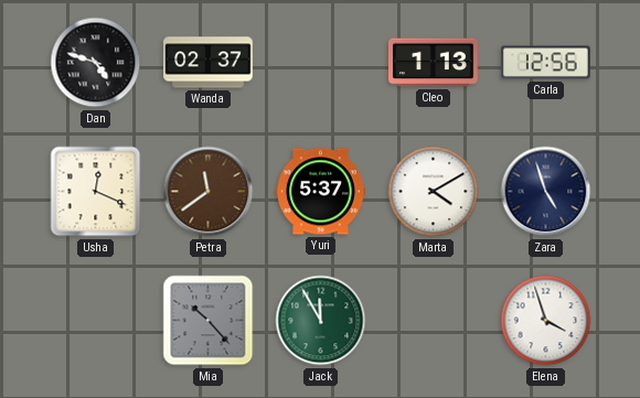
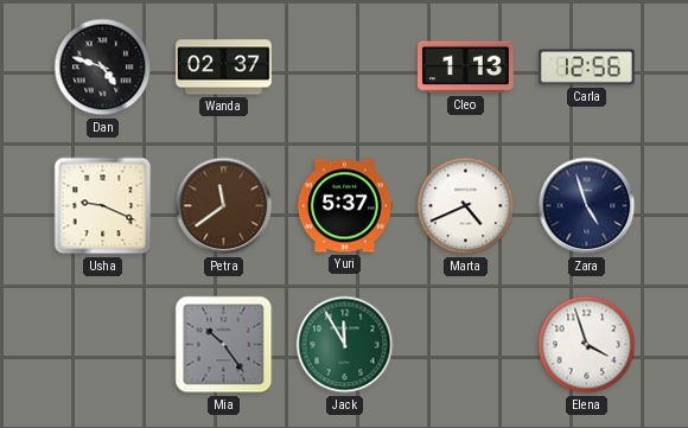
Usha: 12:19 -> 9:19 (103, 206)
Marta: 4:10 -> 4:41 (466, 206)
Mia: 10:23 -> 10:24 (224, 345)
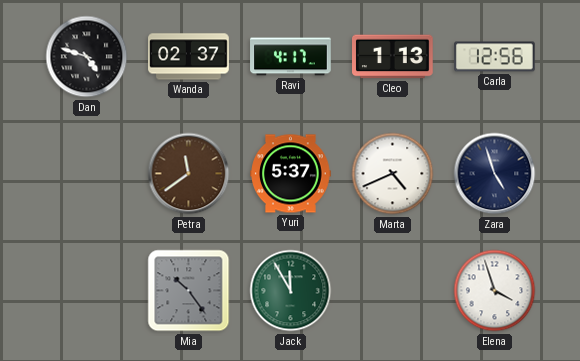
Ravi: none -> 4:17 (291, 57)
Usha: 9:19 -> none (103, 206)
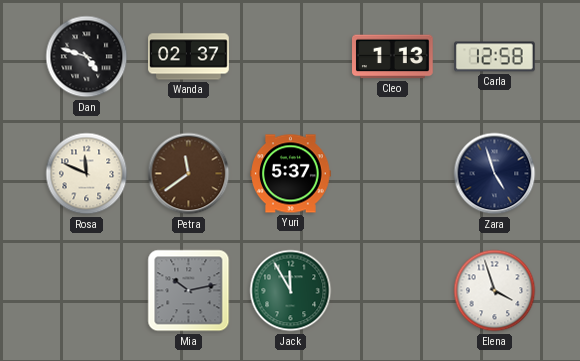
Ravi: 4:17 -> none (291, 57)
Carla: 12:56 -> 12:58 (495, 57)
Rosa: none -> 11:49 (87, 174)
Marta: 4:41 -> none (393, 174)
Mia: 10:24 -> 10:13 (189, 291)
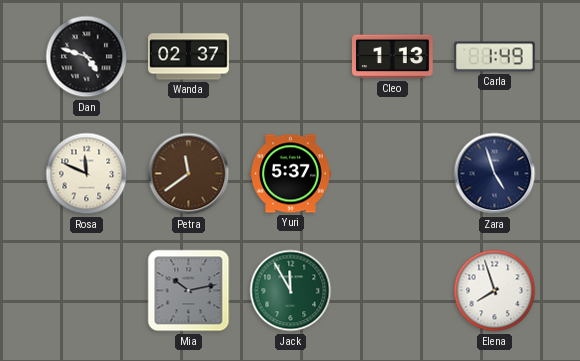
Carla: 12:58 -> 1:49 (495, 57)
Elena: 3:57 -> 7:57 (495, 291)
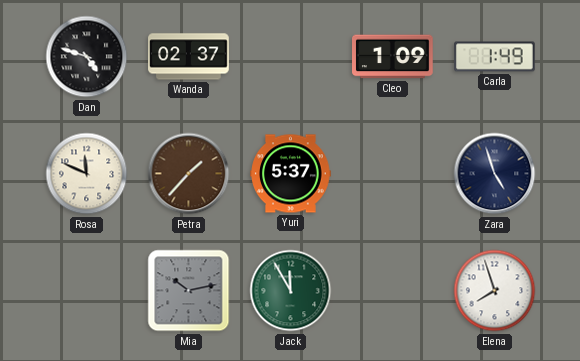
Cleo: 1:13 -> 1:09 (393, 57)
Petra: 11:39 -> 1:37 (189, 174)
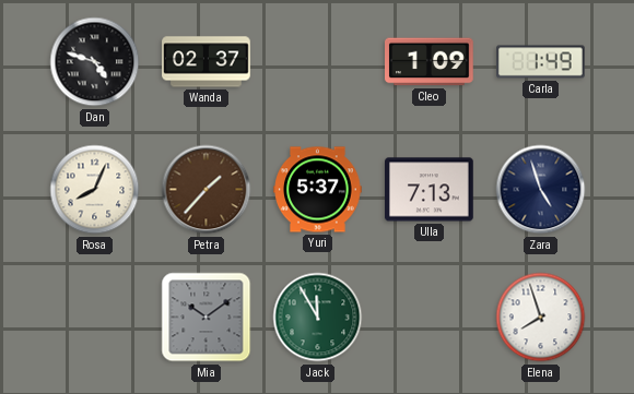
Rosa: 11:49 -> 8:04 (95, 190)
Ulla: none -> 7:13 (430, 190)
Mia: 10:13 -> 10:09 (207, 318)
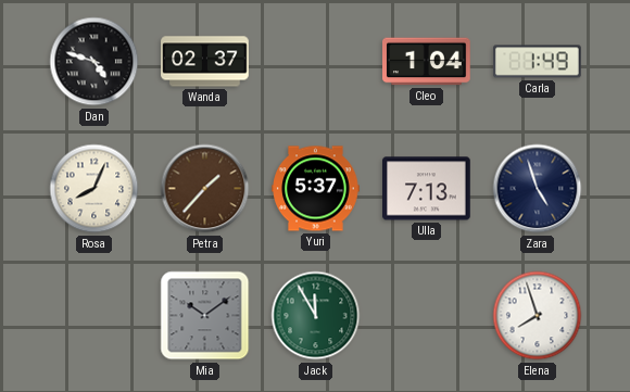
Cleo: 1:09 -> 1:04 (427, 62)
